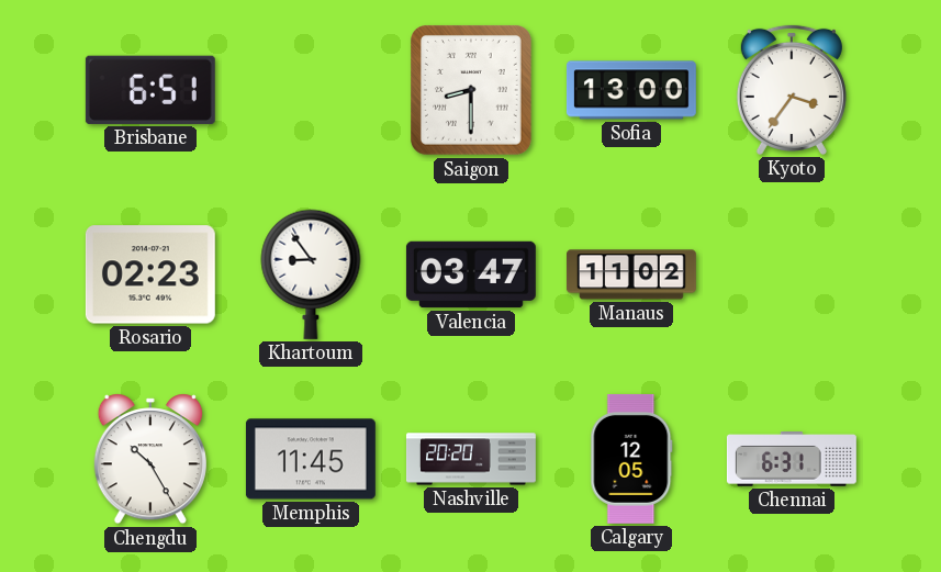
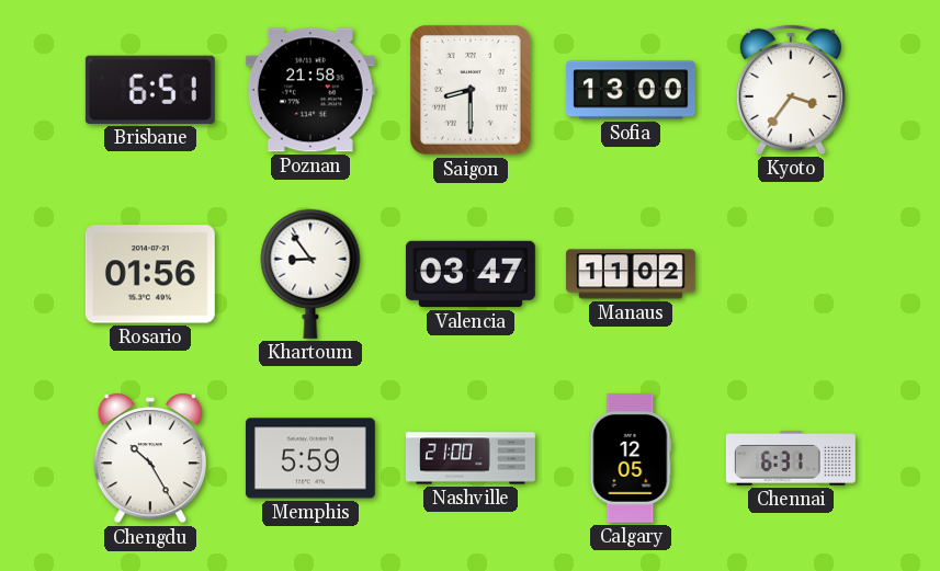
Poznan: none -> 21:58 (310, 90)
Rosario: 02:23 -> 01:56 (150, 274)
Memphis: 11:45 -> 5:59 (310, 458)
Nashville: 20:20 -> 21:00 (471, 458)
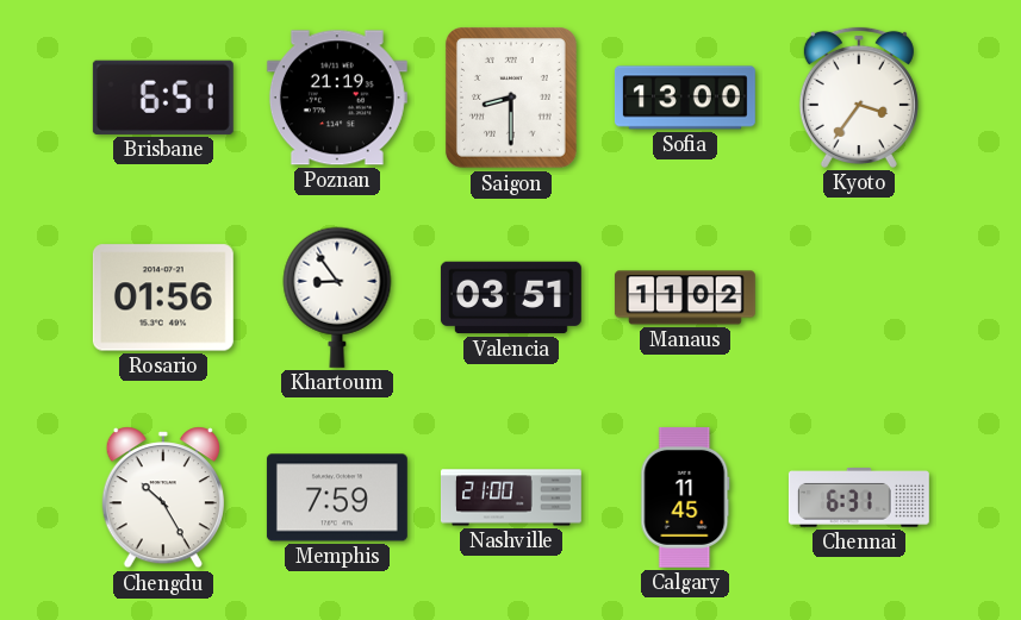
Poznan: 21:58 -> 21:19 (337, 98)
Valencia: 03:47 -> 03:51 (511, 298)
Memphis: 5:59 -> 7:59 (337, 497)
Calgary: 12:05 -> 11:45 (685, 497)
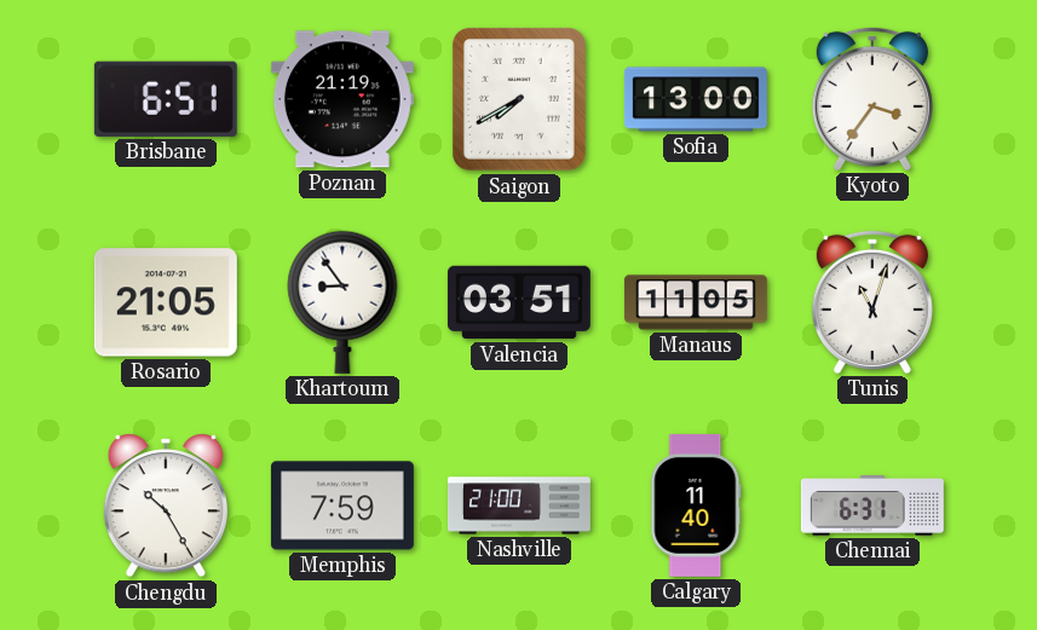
Saigon: 8:30 -> 7:40 (519, 100)
Rosario: 01:56 -> 21:05 (166, 302)
Manaus: 11:02 -> 11:05 (696, 302)
Tunis: none -> 11:03 (872, 302)
Calgary: 11:45 -> 11:40 (696, 505)
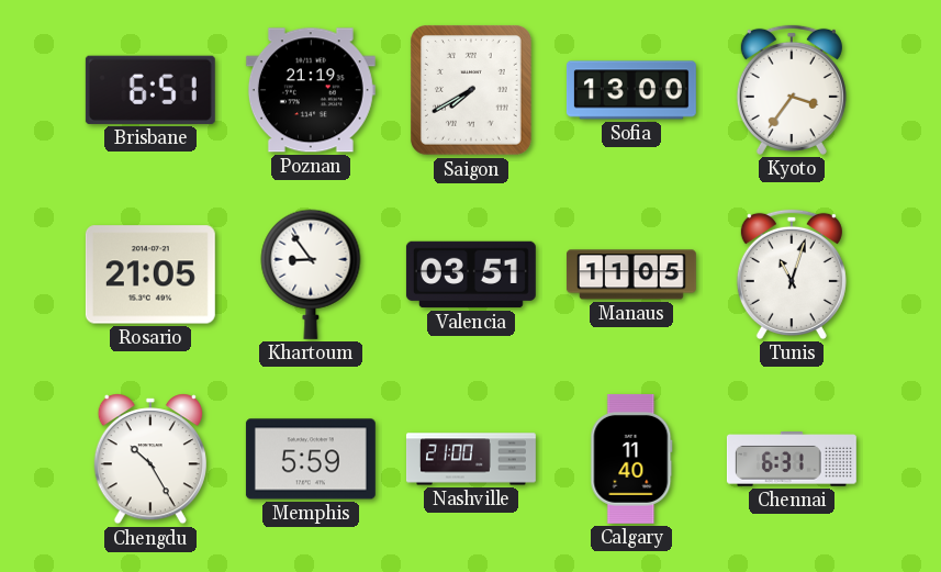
Memphis: 7:59 -> 5:59 (311, 459)
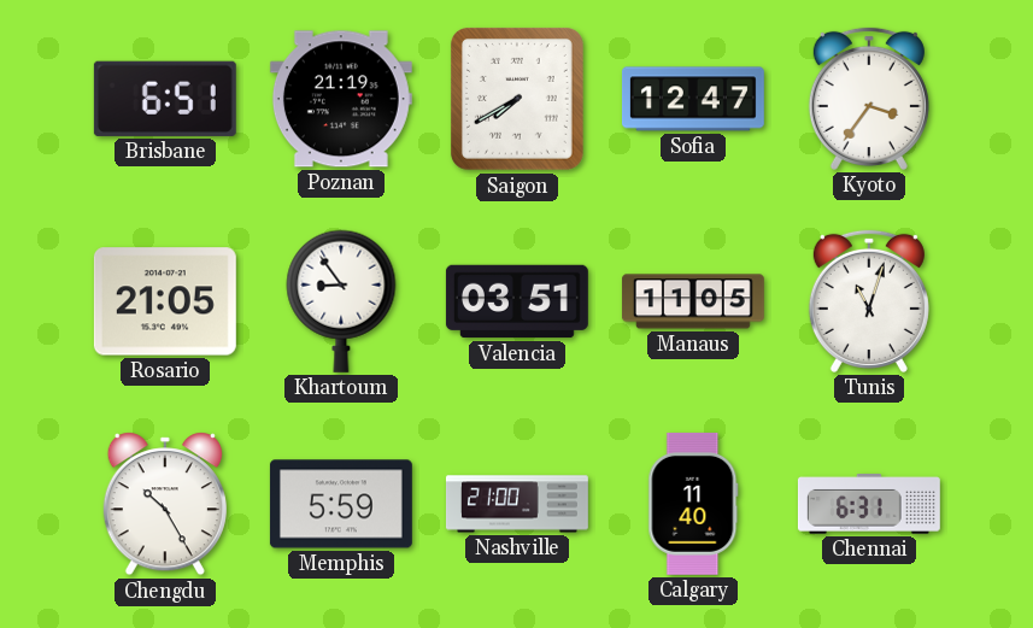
Sofia: 13:00 -> 12:47 (693, 99)
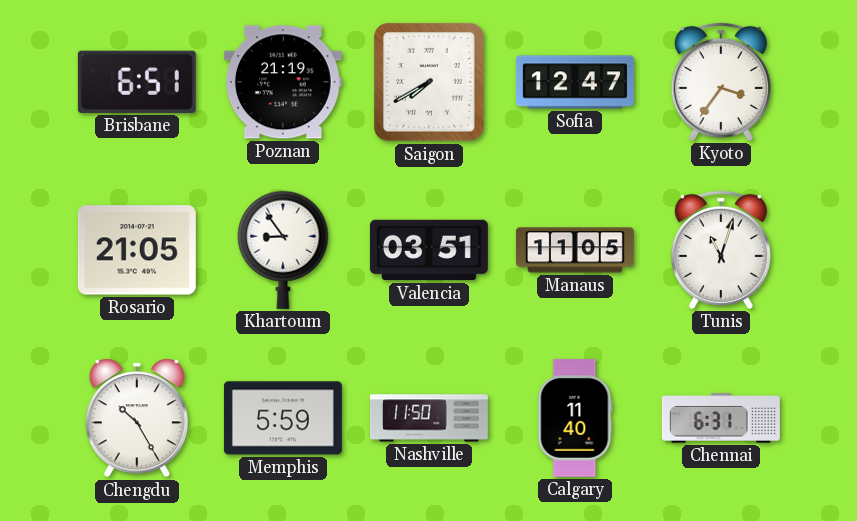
Nashville: 21:00 -> 11:50 (429, 418)
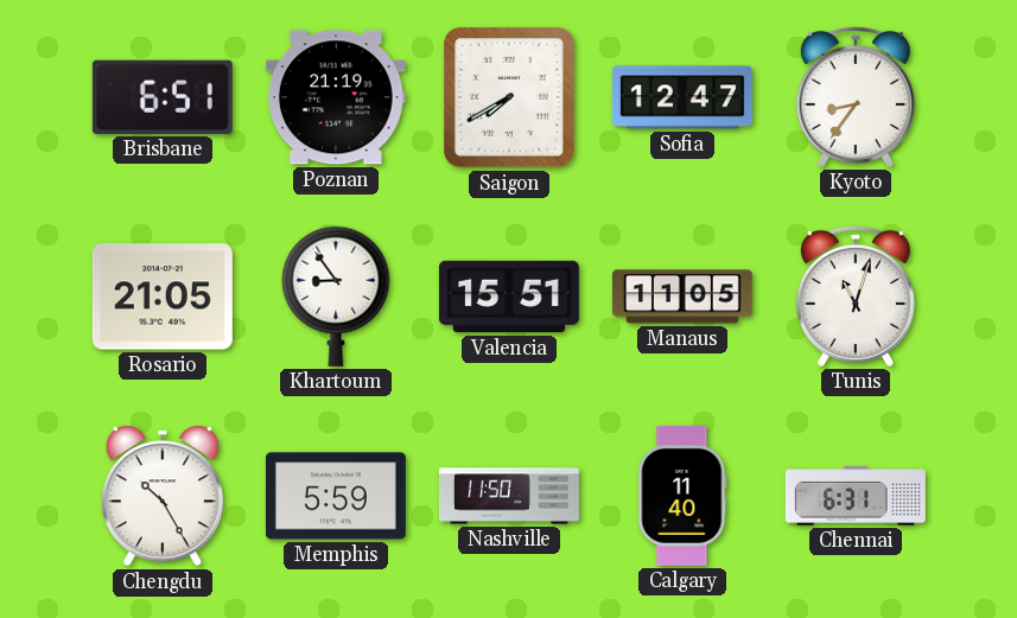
Kyoto: 3:36 -> 8:36 (856, 97)
Valencia: 03:51 -> 15:51 (509, 297)
